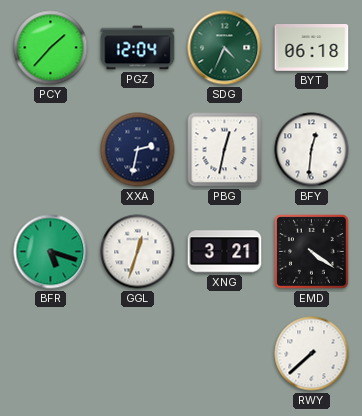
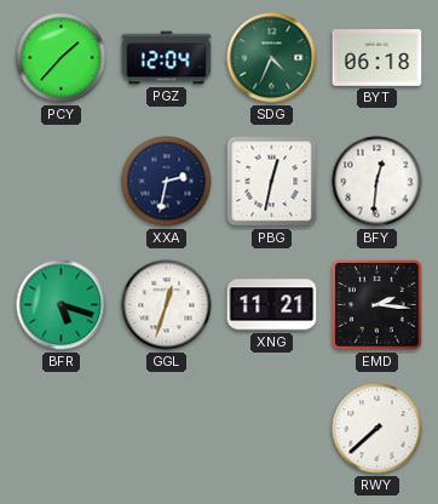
XNG: 3:21 -> 11:21 (272, 305)
EMD: 4:21 -> 2:16 (378, 305)
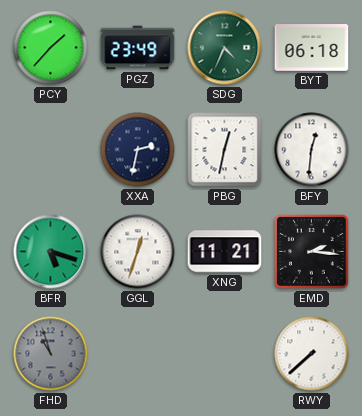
PGZ: 12:04 -> 23:49 (138, 48)
FHD: none -> 10:57 (51, 354)
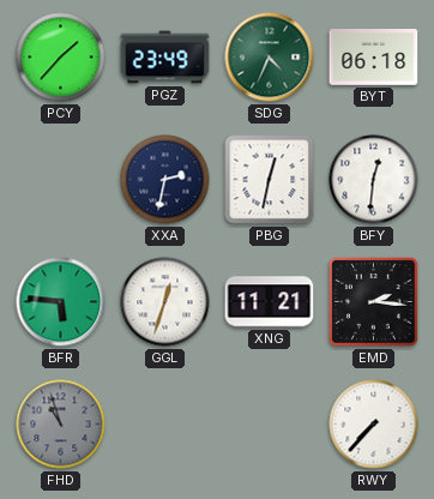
BFR: 5:18 -> 5:46 (61, 302)
RWY: 7:38 -> 7:37 (374, 425)
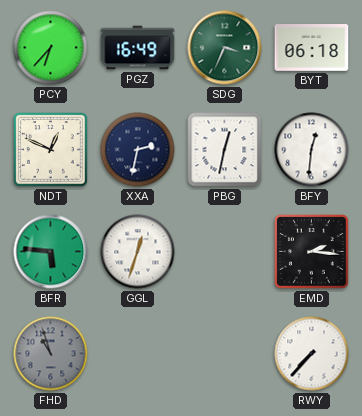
PCY: 1:37 -> 6:37 (51, 48)
PGZ: 23:49 -> 16:49 (138, 48)
SDG: 4:34 -> 3:34 (225, 48)
NDT: none -> 12:49 (51, 150)
XNG: 11:21 -> none (270, 302)
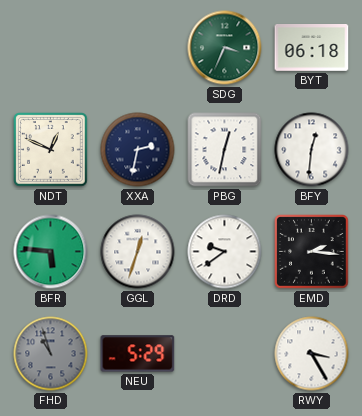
PCY: 6:37 -> none (51, 48)
PGZ: 16:49 -> none (138, 48)
DRD: none -> 9:39 (225, 252)
NEU: none -> 5:29 (138, 354)
RWY: 7:37 -> 3:25 (312, 354)
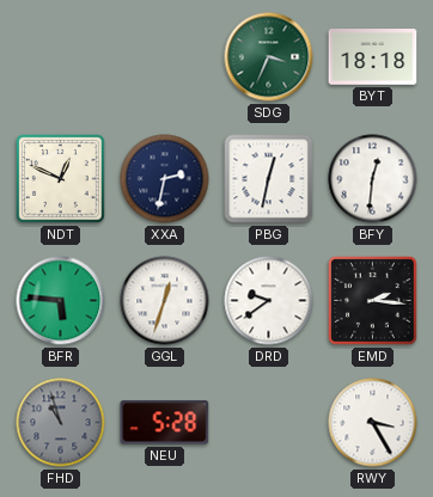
BYT: 06:18 -> 18:18 (373, 57)
NEU: 5:29 -> 5:28 (165, 423)
